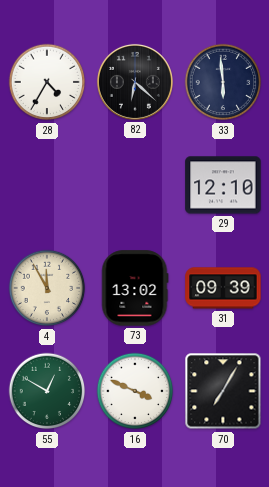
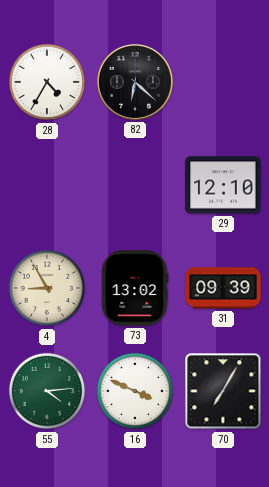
33: 5:59 -> none (223, 82)
4: 11:55 -> 8:55 (47, 288)
55: 12:50 -> 4:14 (47, 391)
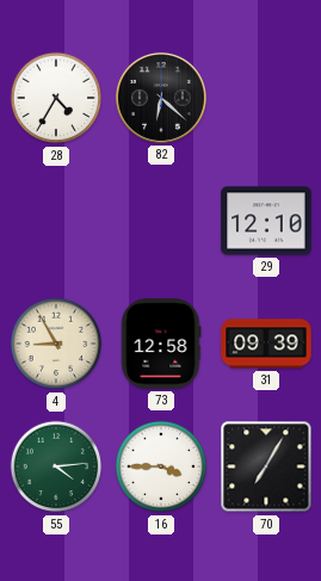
73: 13:02 -> 12:58 (161, 344)
16: 3:49 -> 3:45 (161, 466)
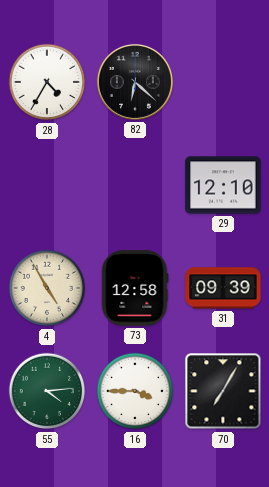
4: 8:55 -> 4:55 (47, 288)
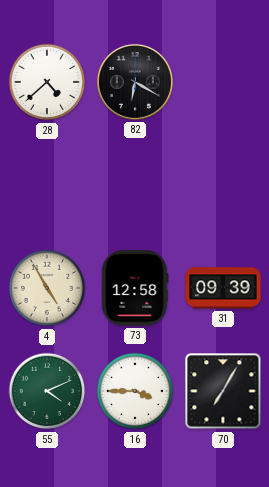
28: 4:35 -> 4:38 (47, 82)
82: 6:22 -> 6:20 (135, 82)
29: 12:10 -> none (223, 185)
55: 4:14 -> 4:11 (47, 391)
